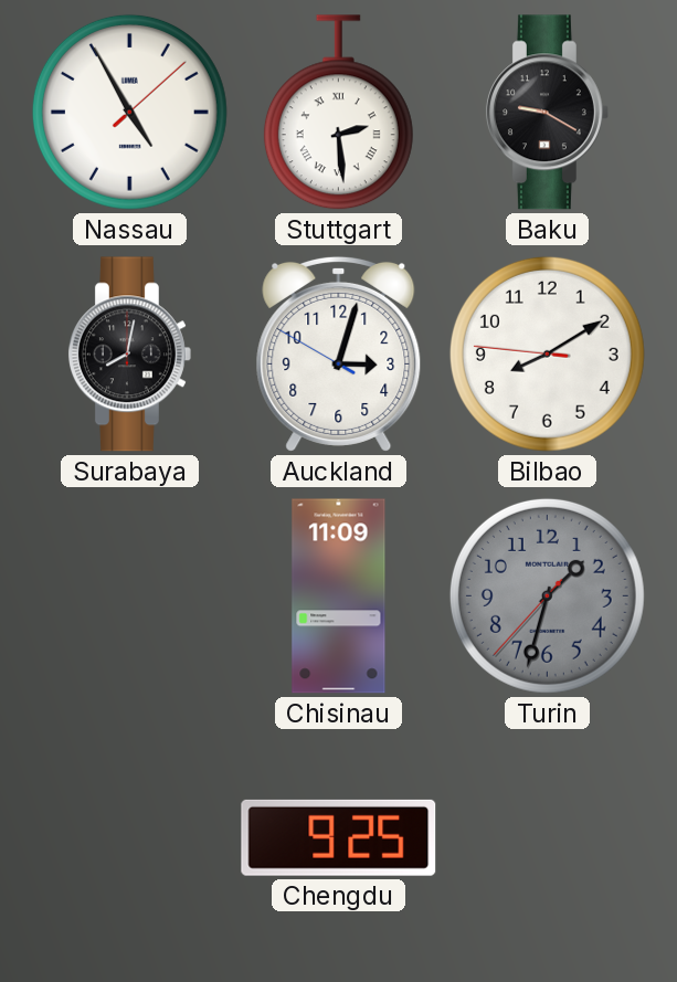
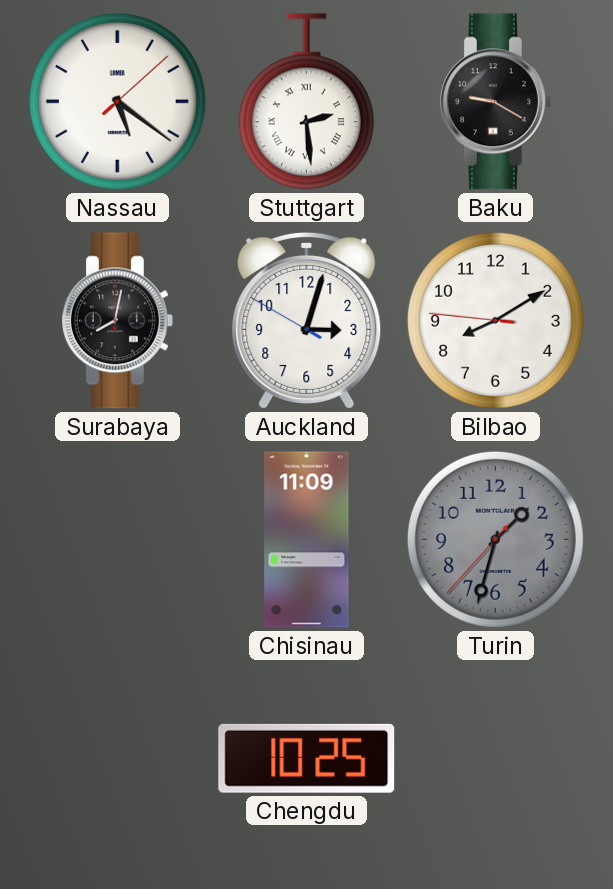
Nassau: 4:55 -> 5:21 (117, 101)
Chengdu: 9:25 -> 10:25 (307, 758)
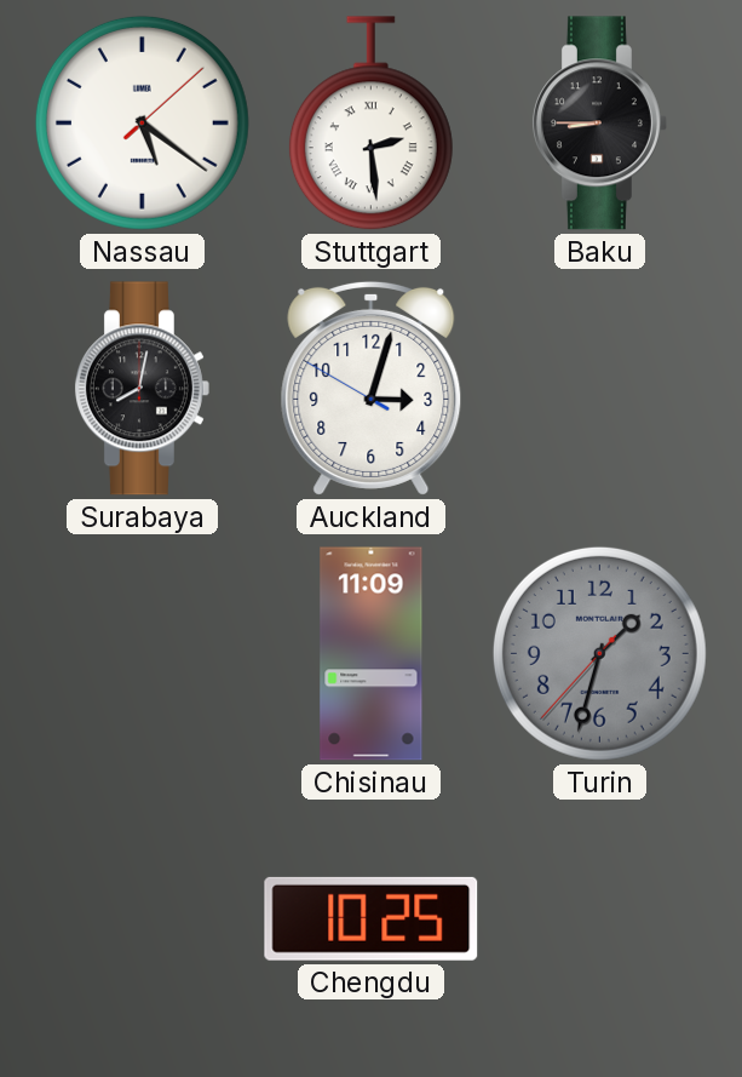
Baku: 9:20 -> 8:45 (599, 124)
Bilbao: 8:09 -> none (495, 320)
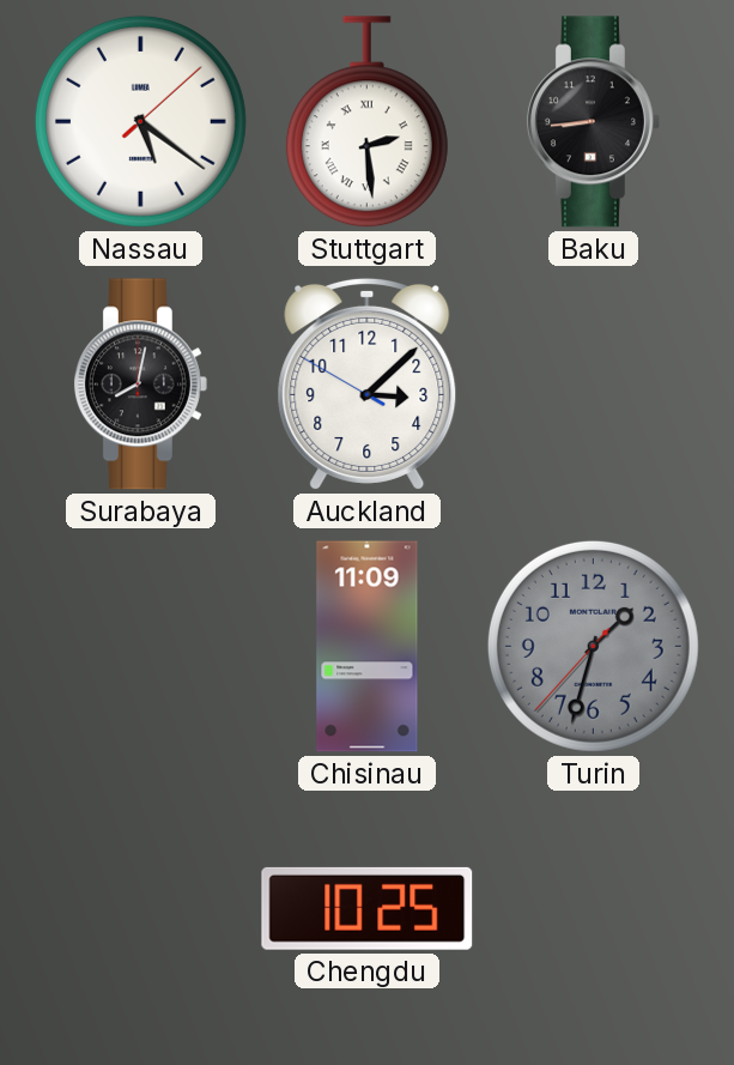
Baku: 8:45 -> 8:44 (593, 122)
Auckland: 3:02 -> 3:07 (368, 383)
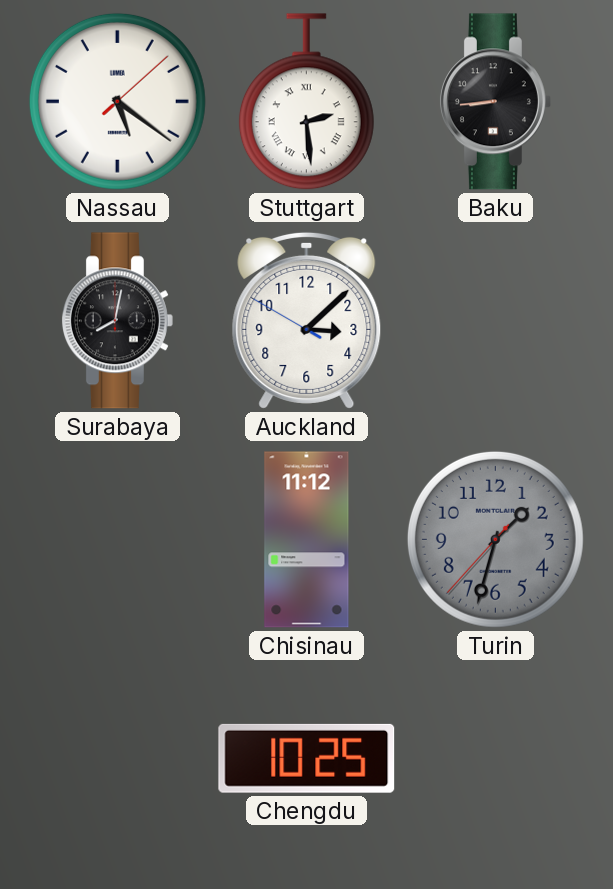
Chisinau: 11:09 -> 11:12 (307, 540)
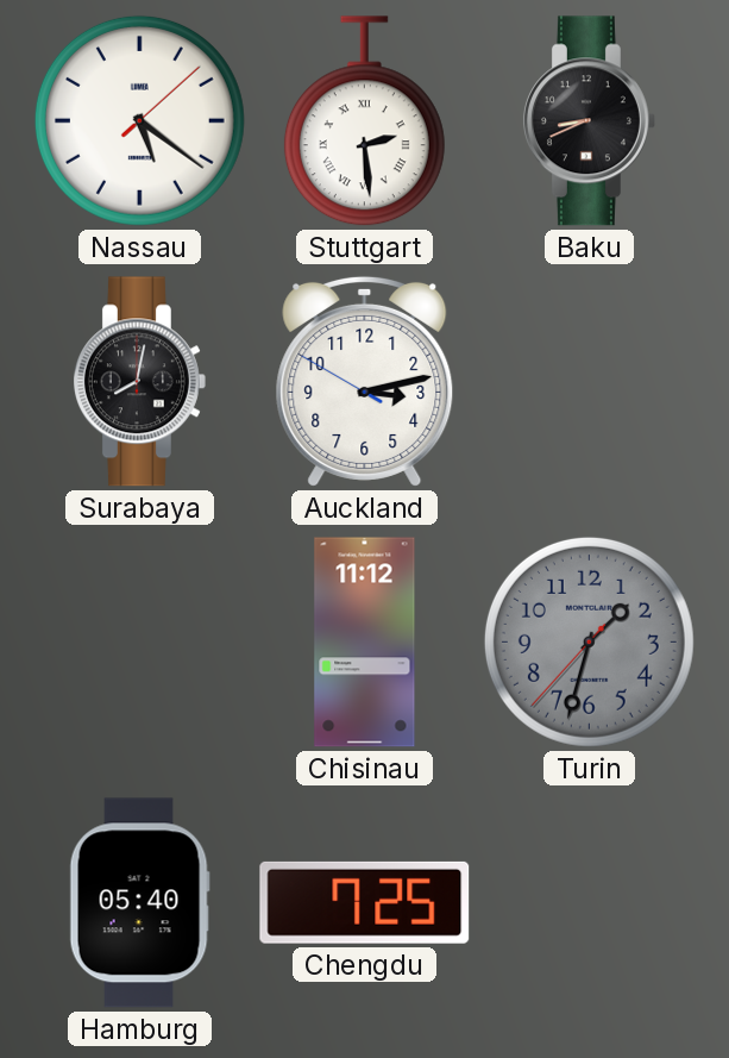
Baku: 8:44 -> 8:41 (589, 121)
Auckland: 3:07 -> 3:12 (365, 381)
Hamburg: none -> 05:40 (139, 903)
Chengdu: 10:25 -> 7:25 (365, 902)
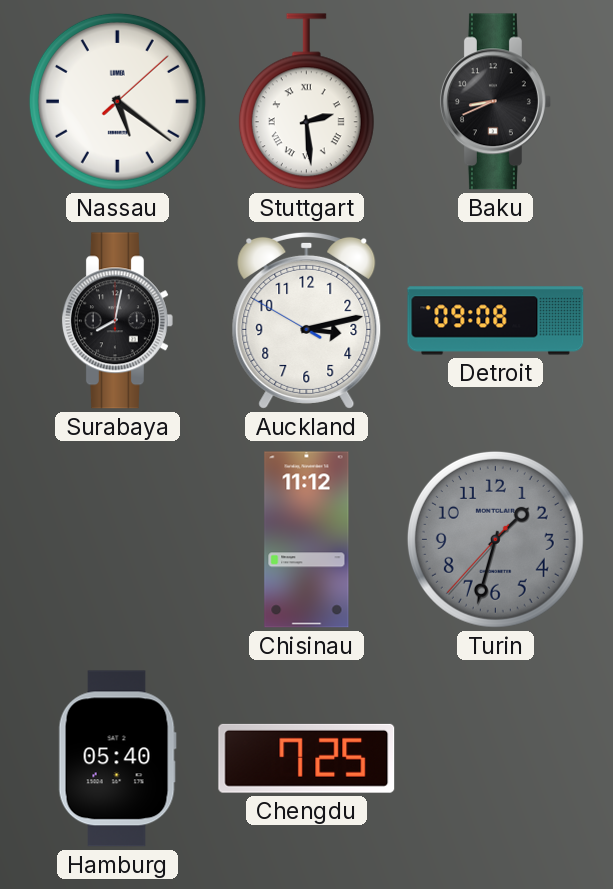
Detroit: none -> 09:08 (496, 321)
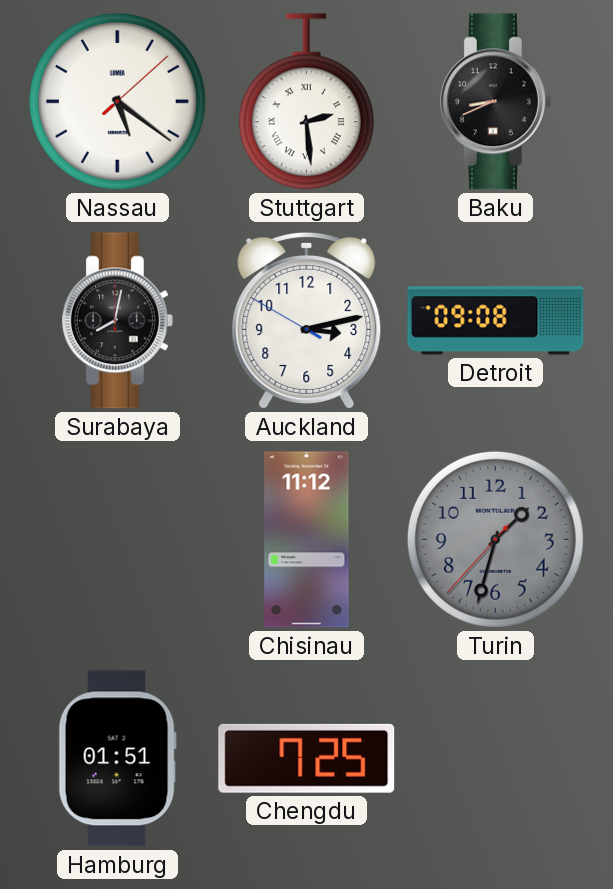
Hamburg: 05:40 -> 01:51 (117, 759)
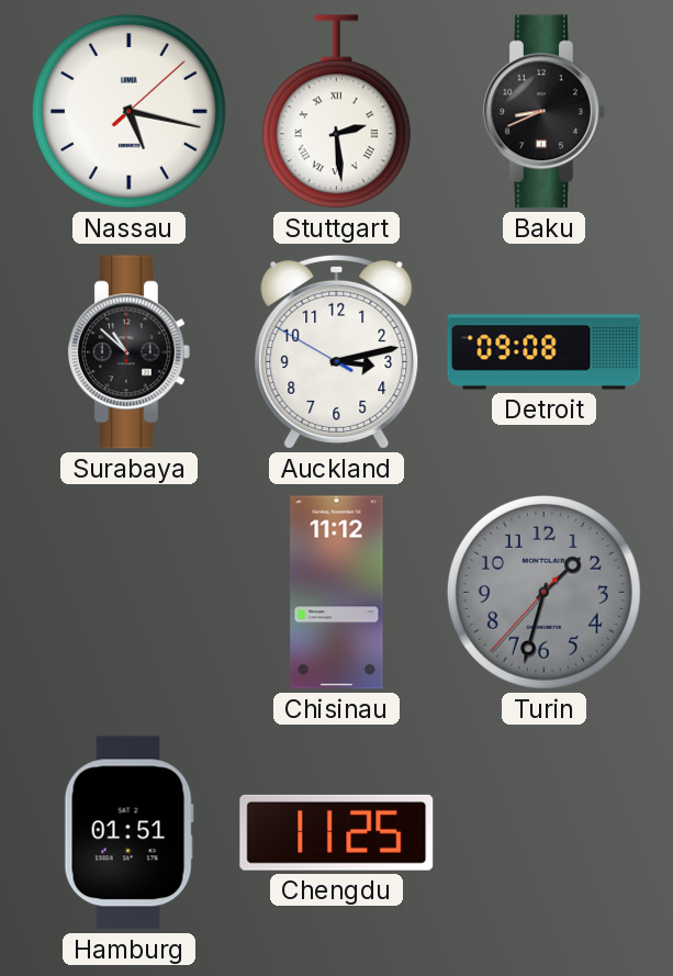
Nassau: 5:21 -> 5:17 (128, 111)
Surabaya: 8:02 -> 10:52 (128, 352)
Chengdu: 7:25 -> 11:25 (337, 832)
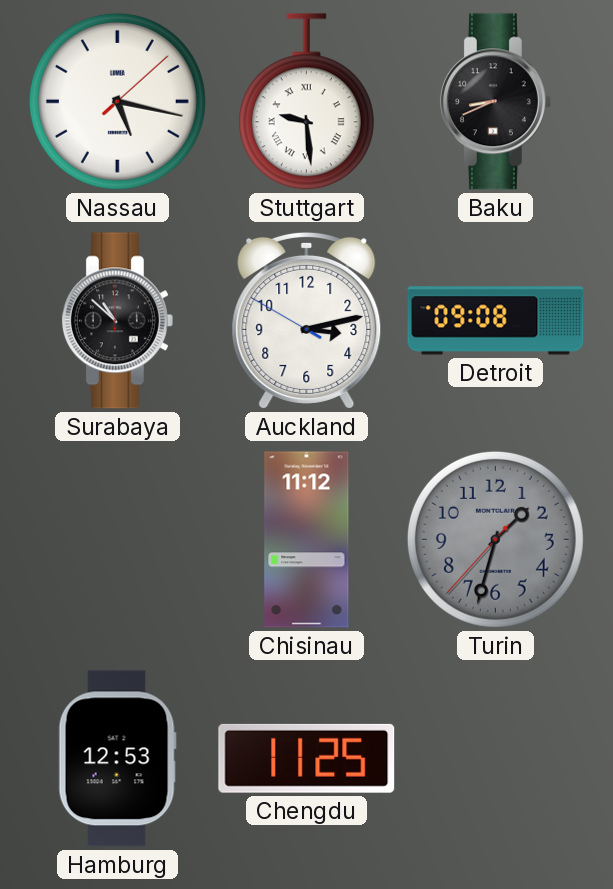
Stuttgart: 2:29 -> 9:29 (306, 102)
Hamburg: 01:51 -> 12:53 (117, 759)
